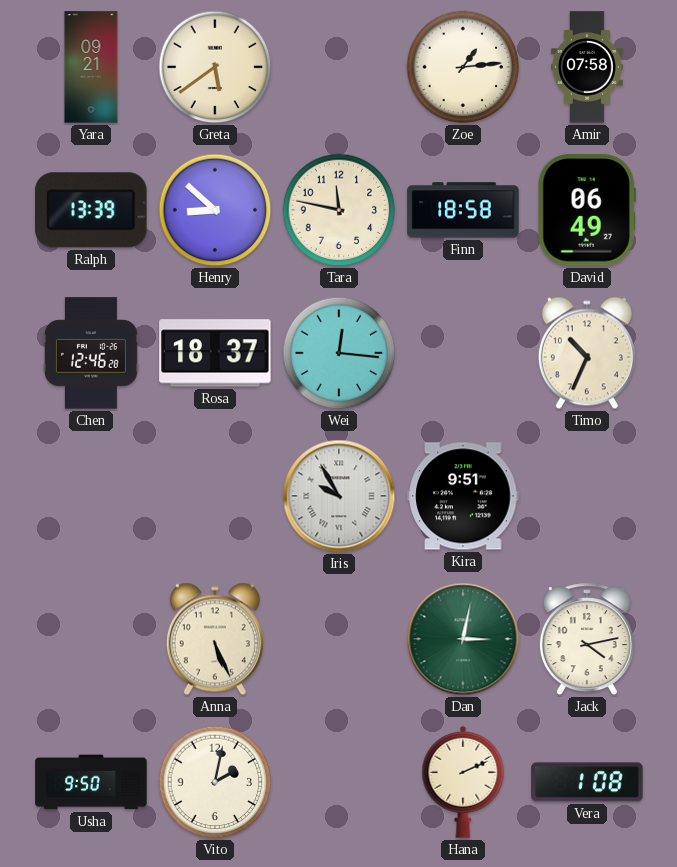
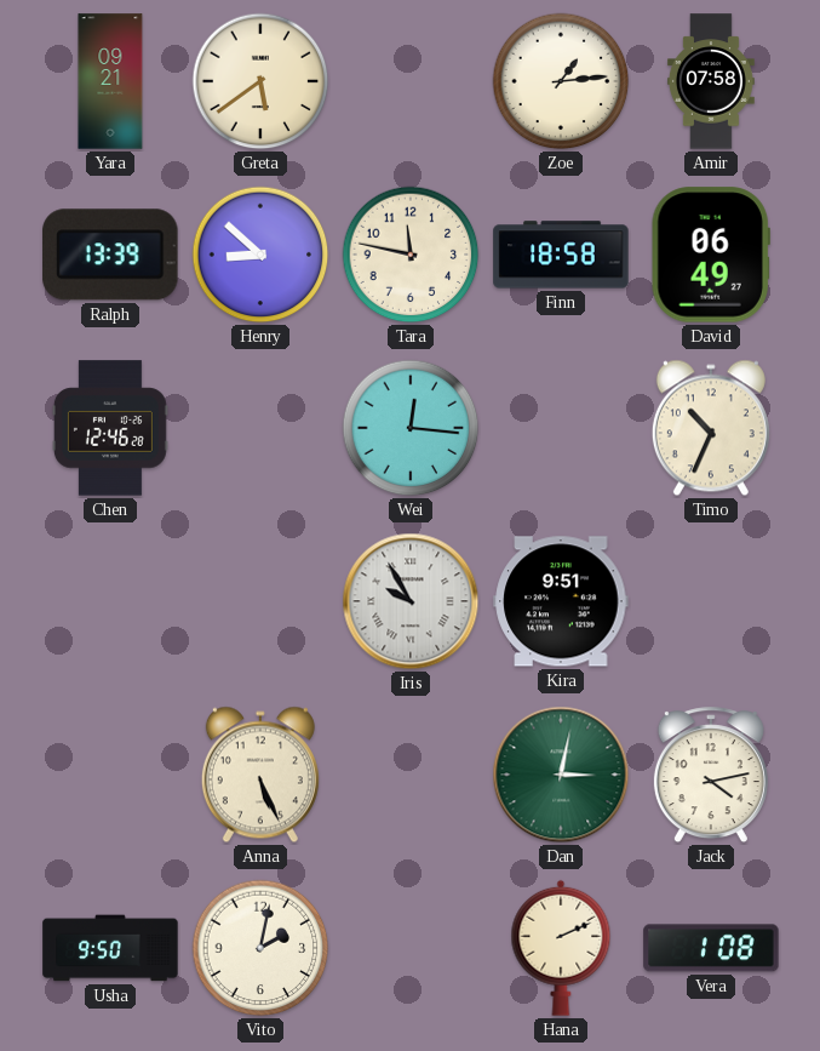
Rosa: 18:37 -> none (215, 353)
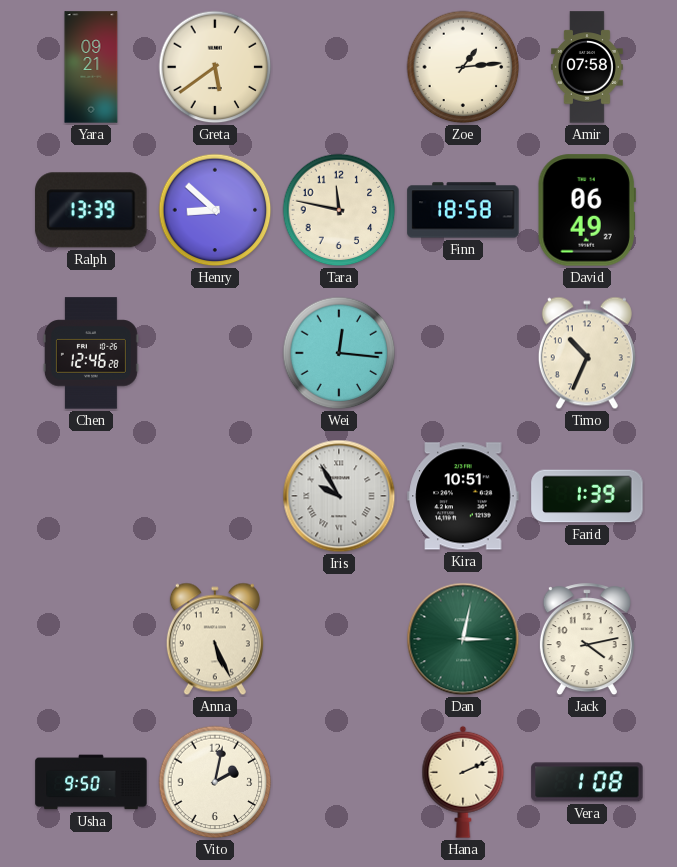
Kira: 9:51 -> 10:51 (463, 496)
Farid: none -> 1:39 (587, 496)
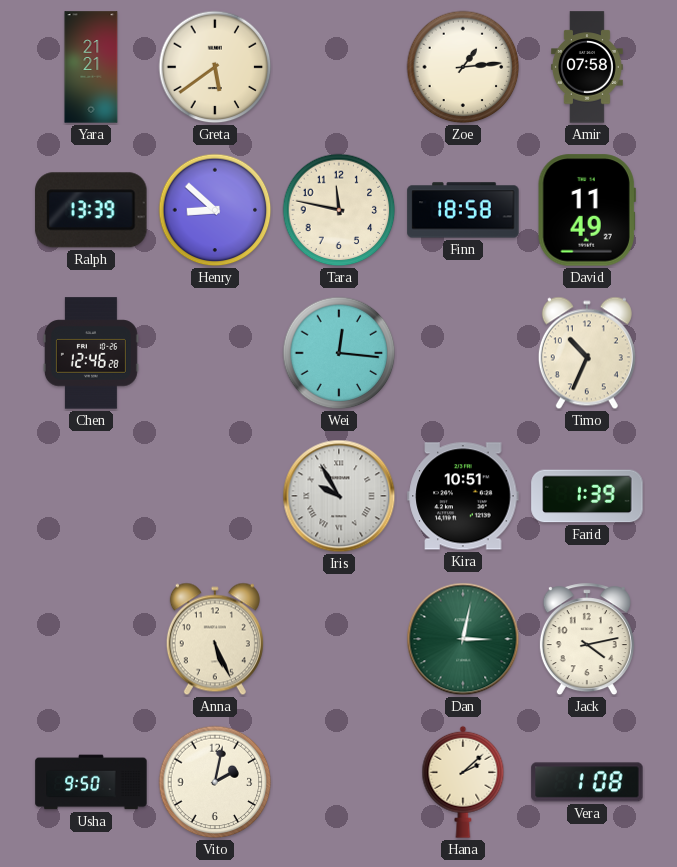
Yara: 09:21 -> 21:21 (91, 67)
David: 06:49 -> 11:49 (587, 210)
Hana: 2:11 -> 2:08 (463, 782)
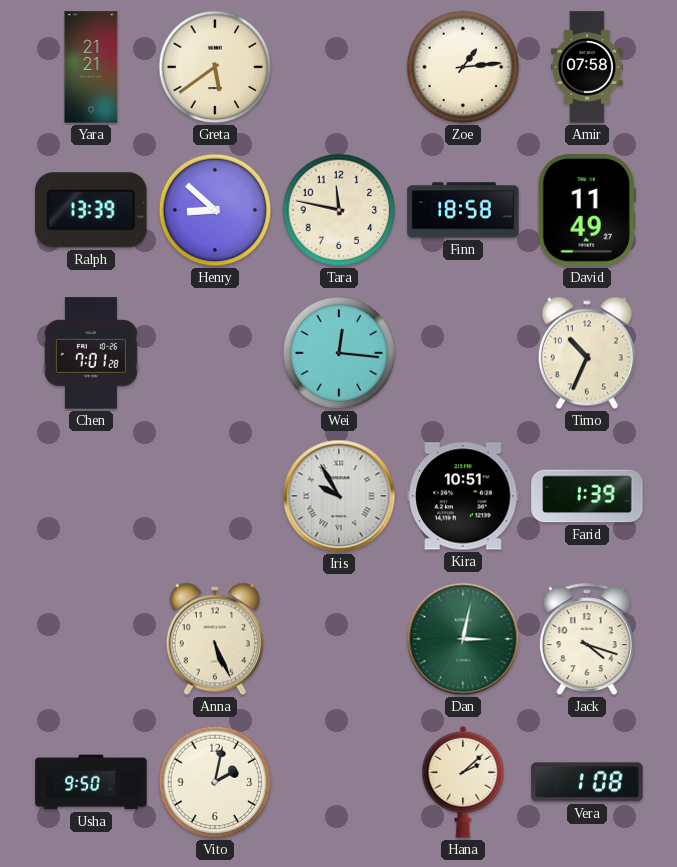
Chen: 12:46 -> 7:01 (91, 353)
Jack: 4:13 -> 4:18 (587, 640)
